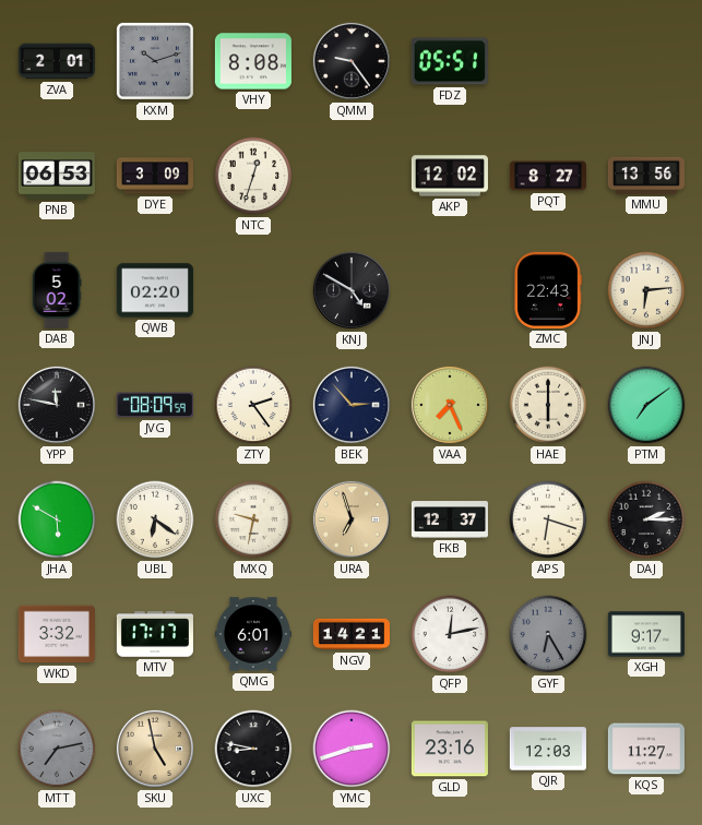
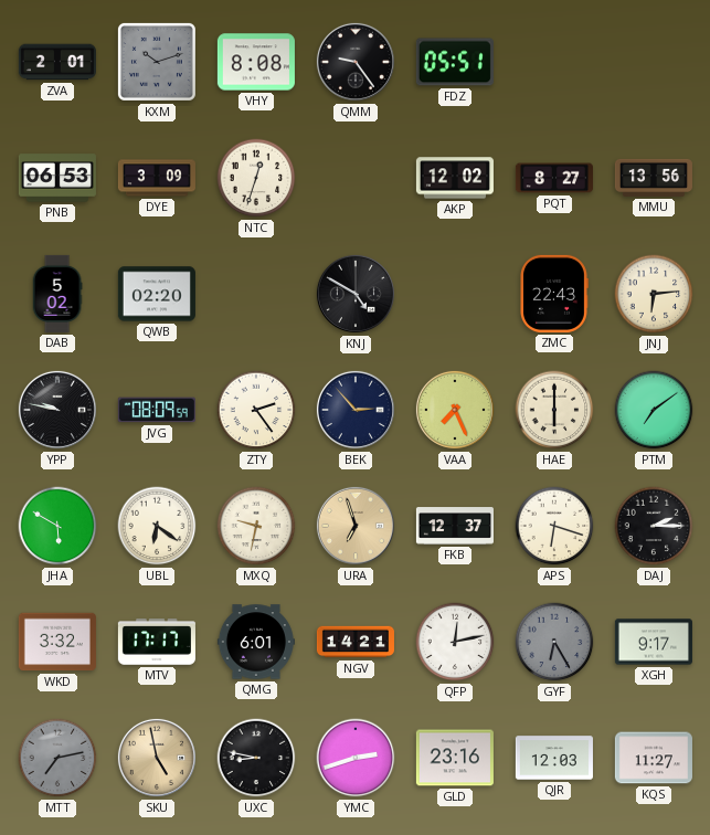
YPP: 11:47 -> 9:47 (57, 410)
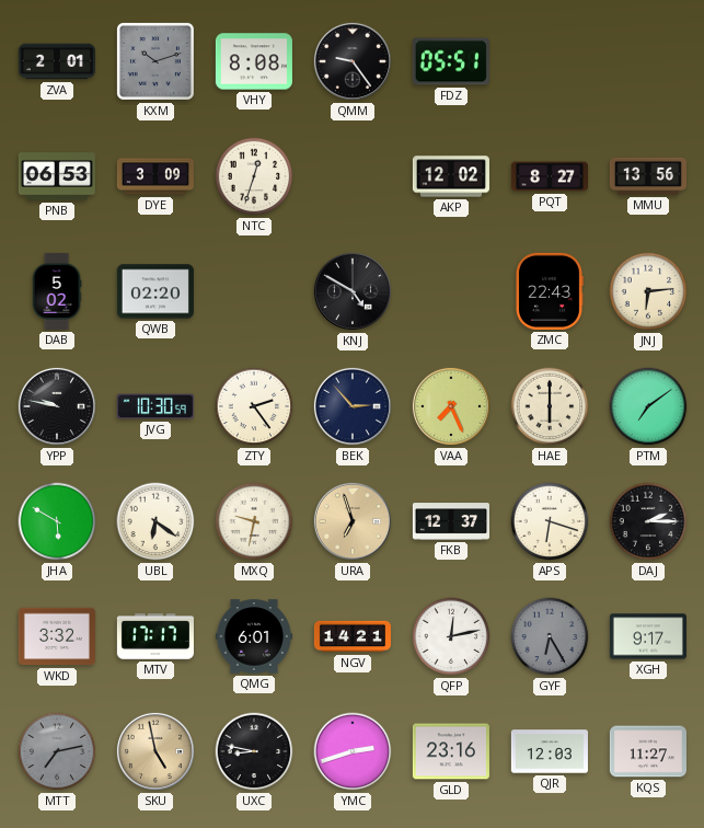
JVG: 08:09 -> 10:30 (155, 406)
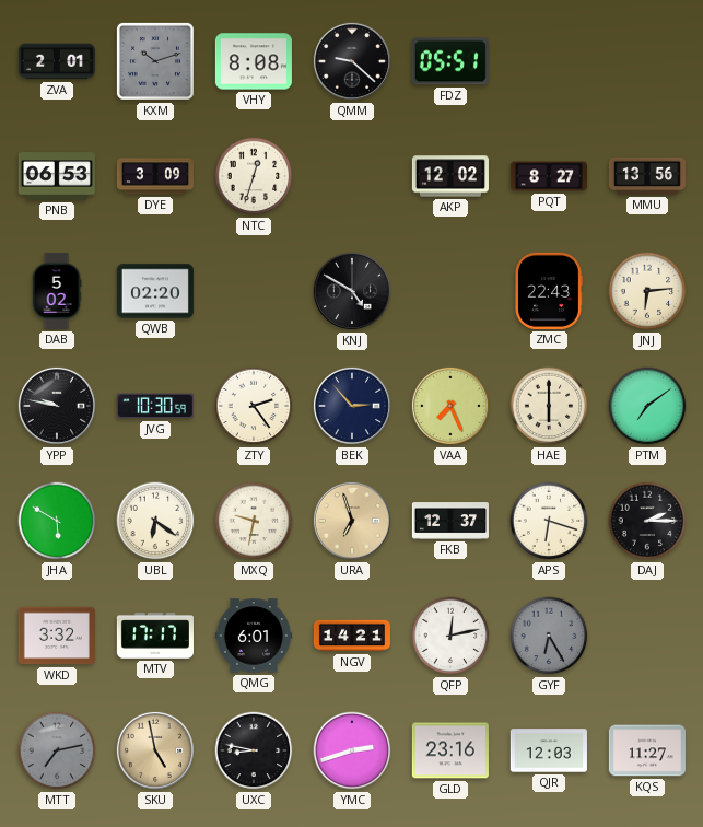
QMM: 9:24 -> 9:22 (352, 61)
XGH: 9:17 -> none (648, 636)
